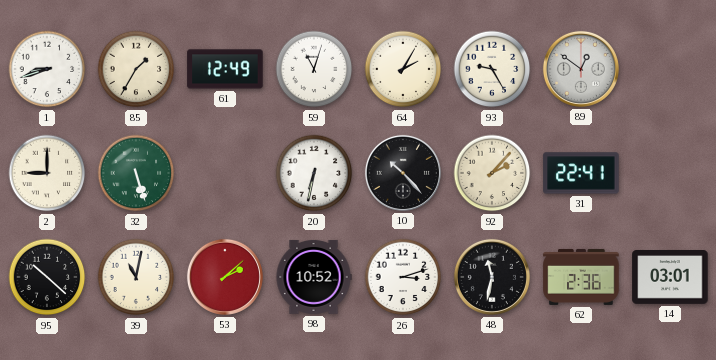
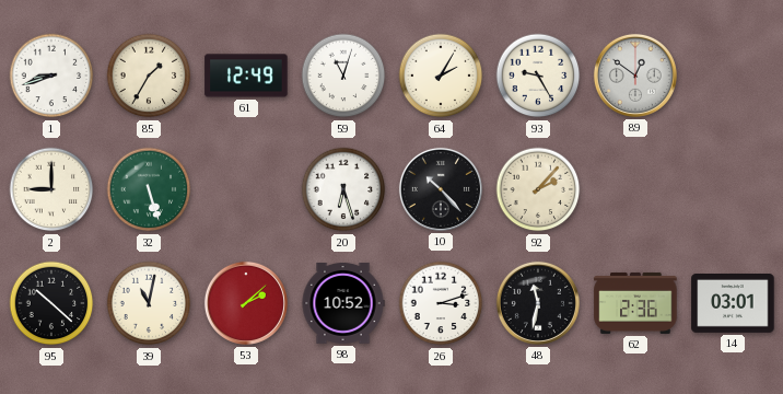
20: 6:32 -> 6:27 (343, 189)
31: 22:41 -> none (581, 173)
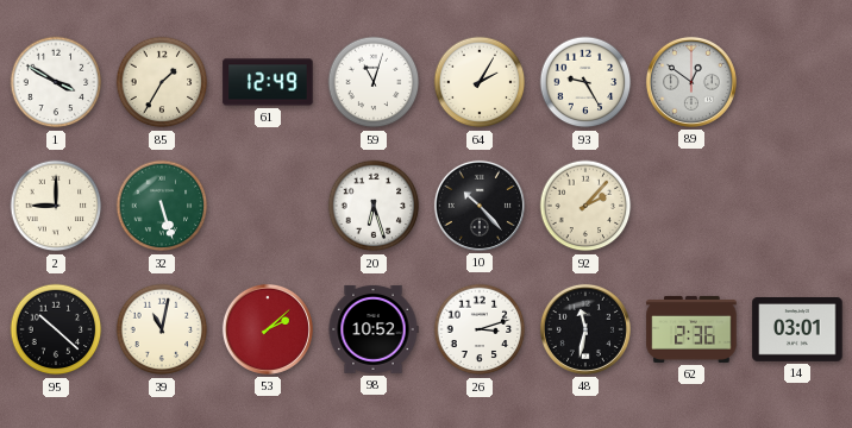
1: 8:42 -> 3:50 (56, 82)
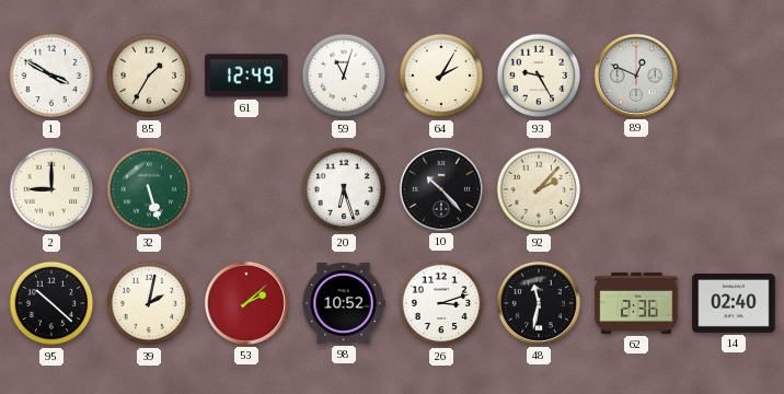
89: 12:51 -> 12:49 (636, 76)
39: 11:02 -> 2:02 (149, 303)
14: 03:01 -> 02:40 (734, 304)
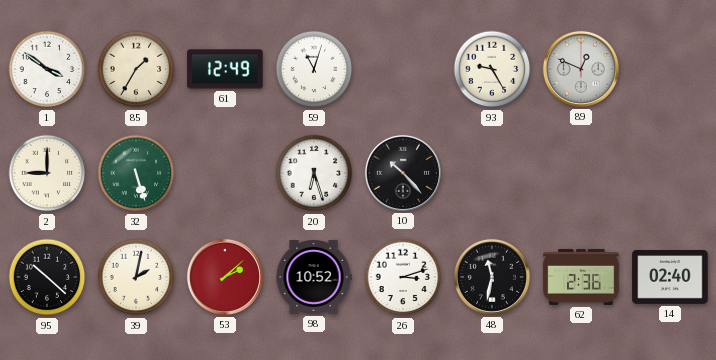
1: 3:50 -> 3:51 (47, 69)
64: 2:05 -> none (441, 76)
92: 2:07 -> none (539, 189)
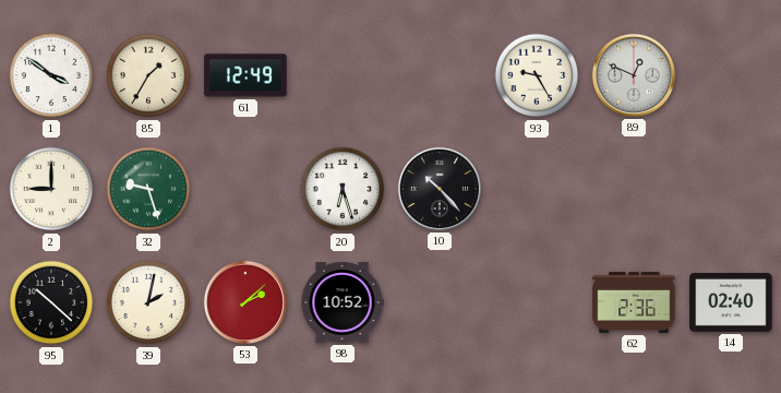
59: 11:03 -> none (314, 69)
32: 5:27 -> 9:27 (148, 189)
26: 3:12 -> none (403, 277)
48: 11:32 -> none (492, 277)
